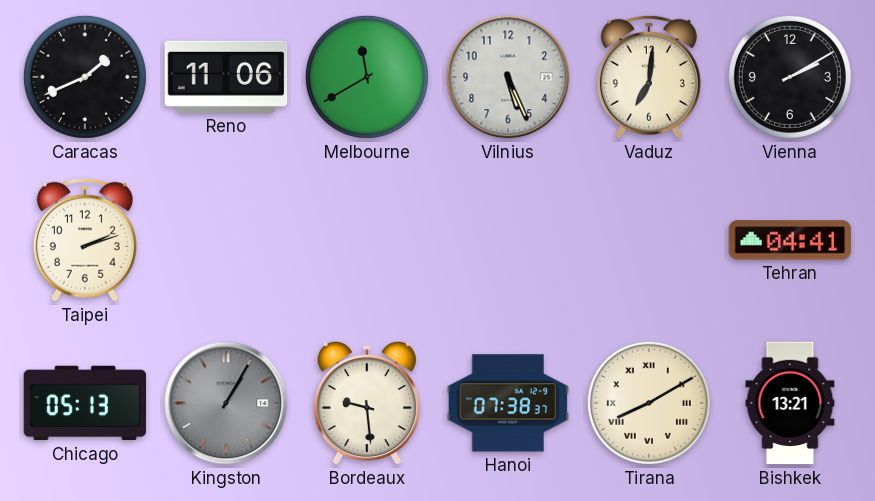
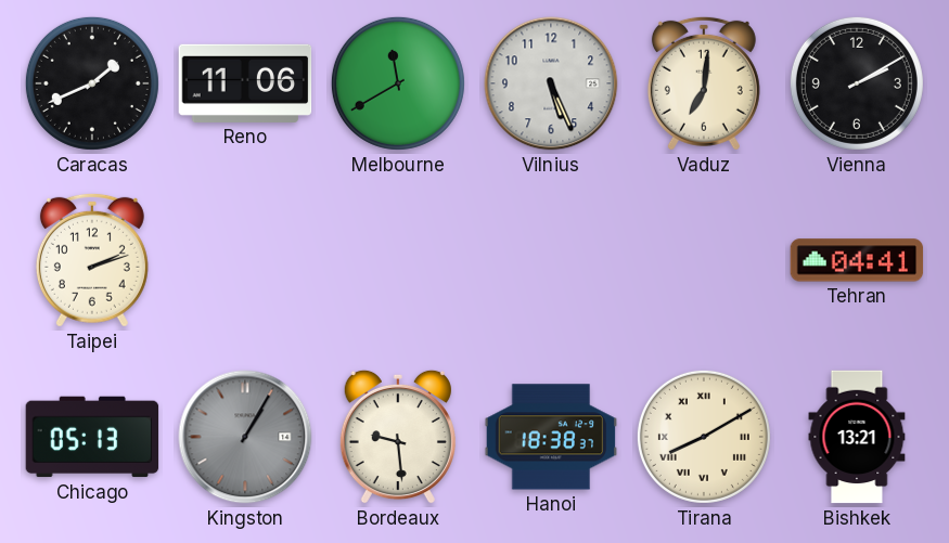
Hanoi: 07:38 -> 18:38 (551, 437)
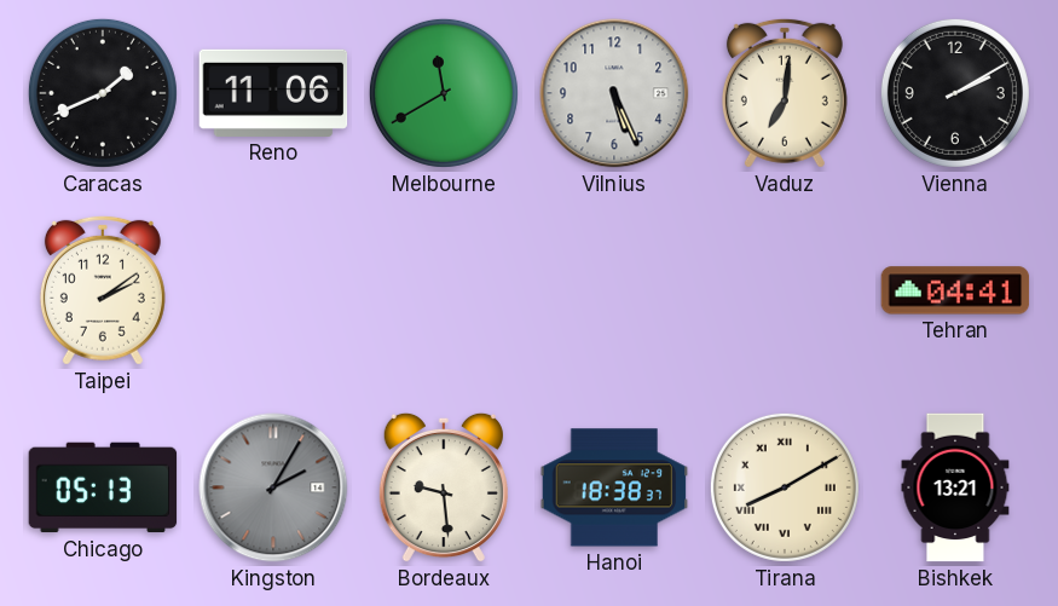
Taipei: 2:12 -> 2:09 (103, 290)
Kingston: 1:05 -> 2:05 (273, 487)
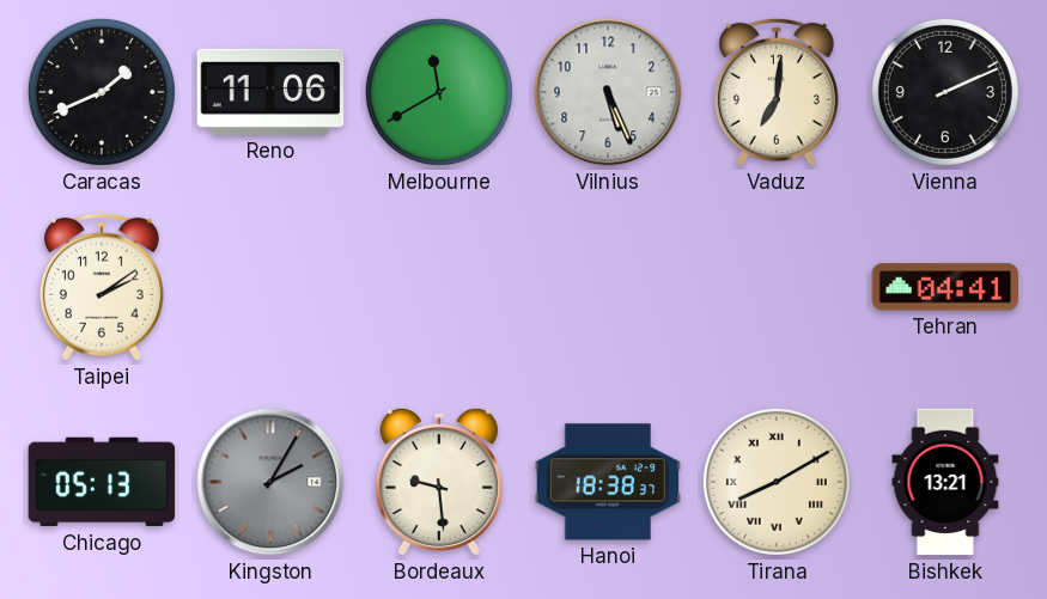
Vienna: 2:10 -> 2:11 (945, 92)
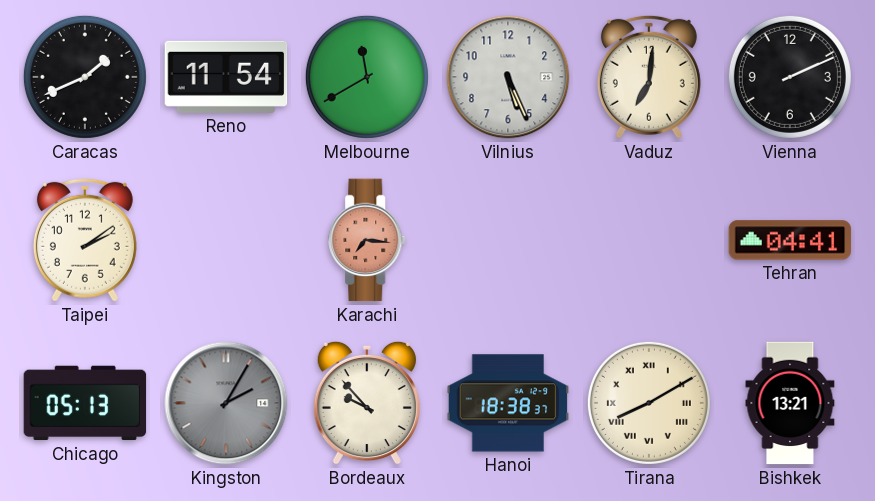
Reno: 11:06 -> 11:54 (226, 77)
Karachi: none -> 7:16 (368, 240)
Bordeaux: 9:29 -> 9:53 (367, 403)
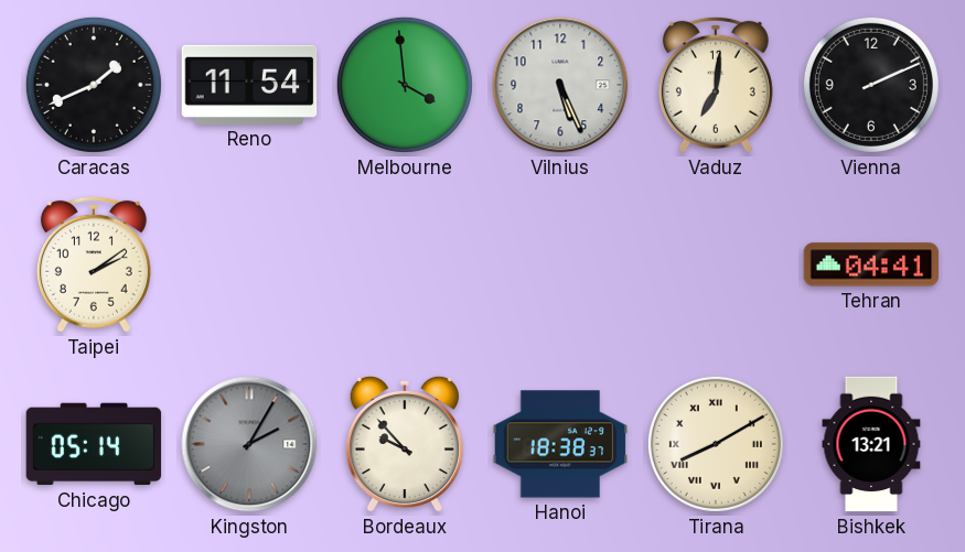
Melbourne: 11:40 -> 3:59 (405, 85)
Karachi: 7:16 -> none (368, 240)
Chicago: 05:13 -> 05:14 (94, 444)
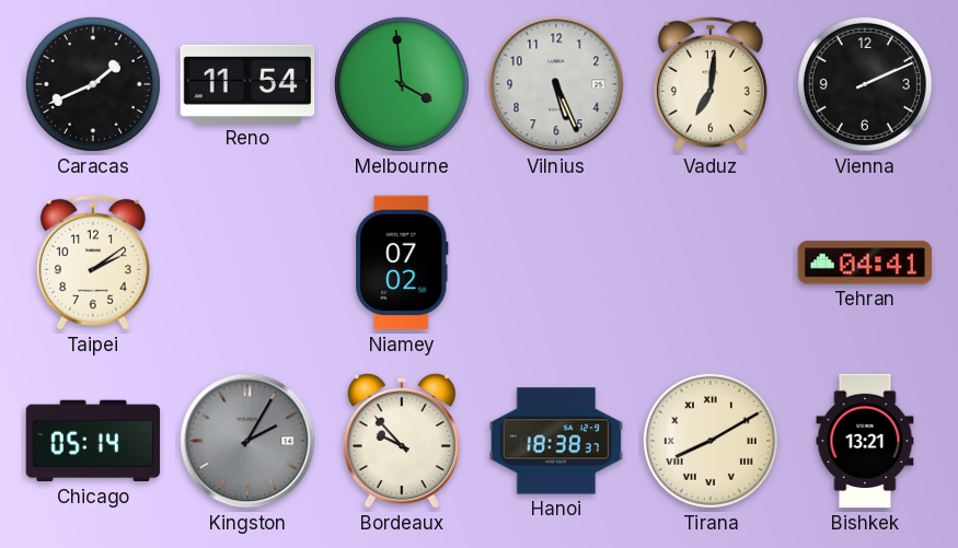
Niamey: none -> 07:02 (402, 263)
